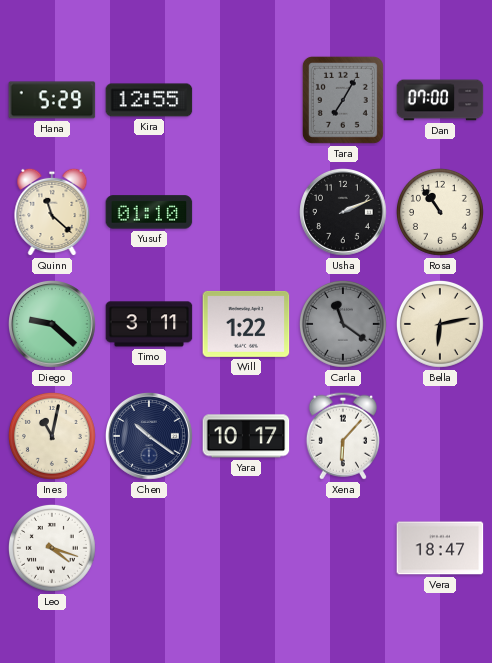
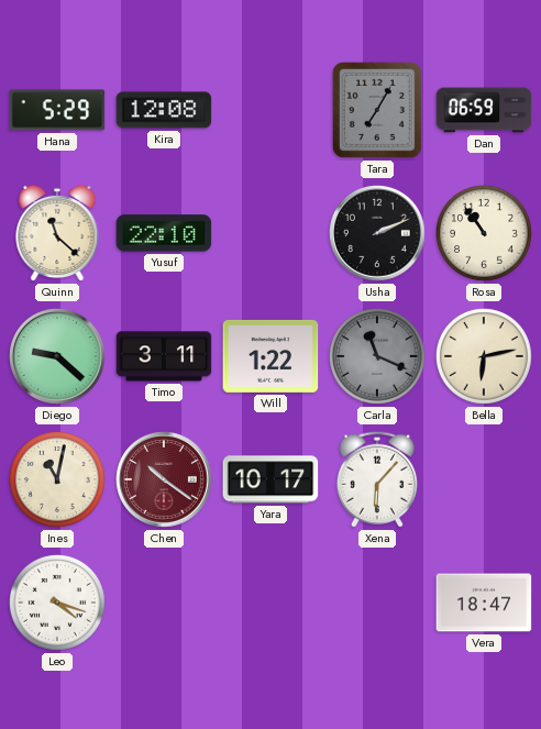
Kira: 12:55 -> 12:08 (164, 110)
Dan: 07:00 -> 06:59 (484, 110)
Yusuf: 01:10 -> 22:10 (164, 233)
Carla: 11:21 -> 11:19 (377, 356)
Chen dial: navy -> burgundy (165, 481)
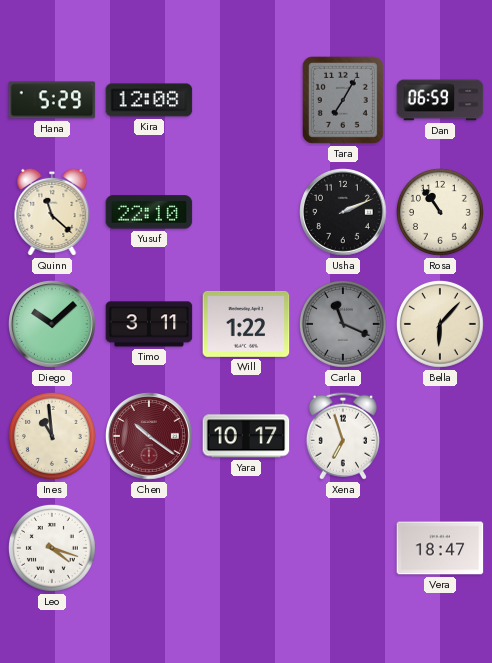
Diego: 9:22 -> 10:08 (53, 325)
Bella: 6:13 -> 6:07 (440, 324)
Ines: 11:02 -> 10:59 (52, 436)
Xena: 6:07 -> 6:57 (343, 436)
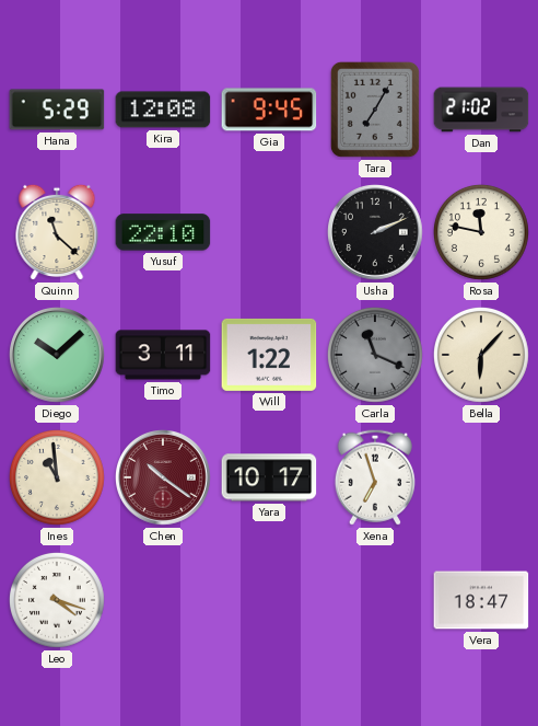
Gia: none -> 9:45 (269, 110)
Dan: 06:59 -> 21:02 (481, 110)
Rosa: 10:54 -> 11:47 (481, 232)
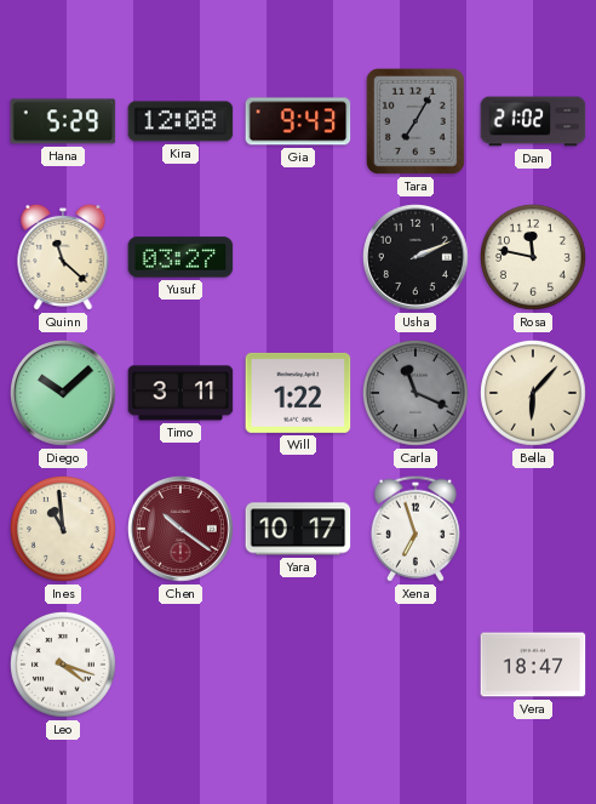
Gia: 9:45 -> 9:43 (298, 121)
Yusuf: 22:10 -> 03:27 (180, 257)
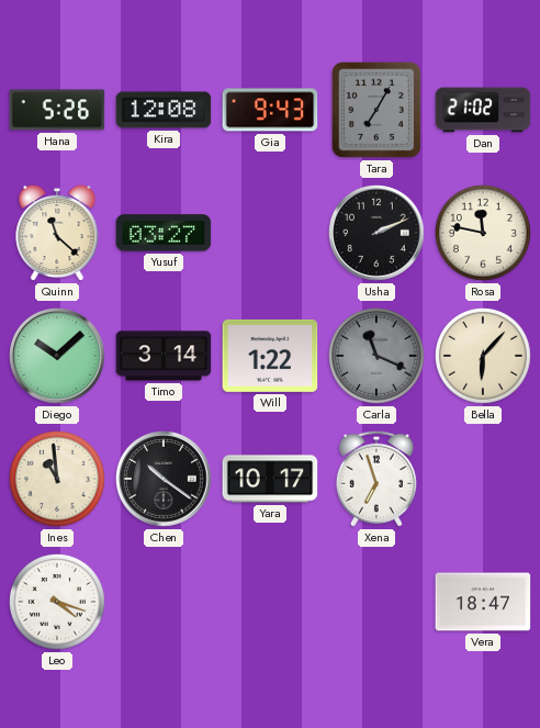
Hana: 5:29 -> 5:26 (57, 110)
Timo: 3:11 -> 3:14 (164, 356)
Chen dial: burgundy -> black (165, 480)
